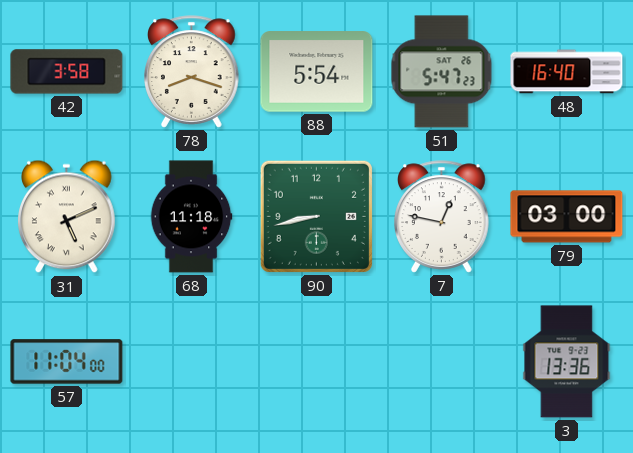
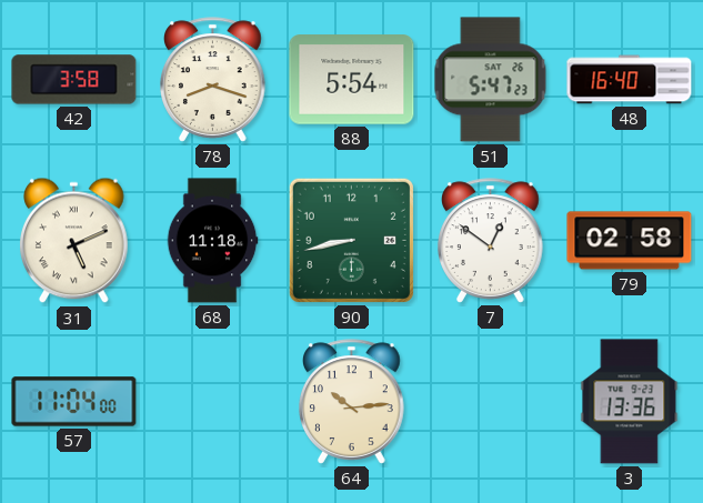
7: 12:47 -> 12:51 (491, 241)
79: 03:00 -> 02:58 (630, 241)
64: none -> 10:14 (352, 402)
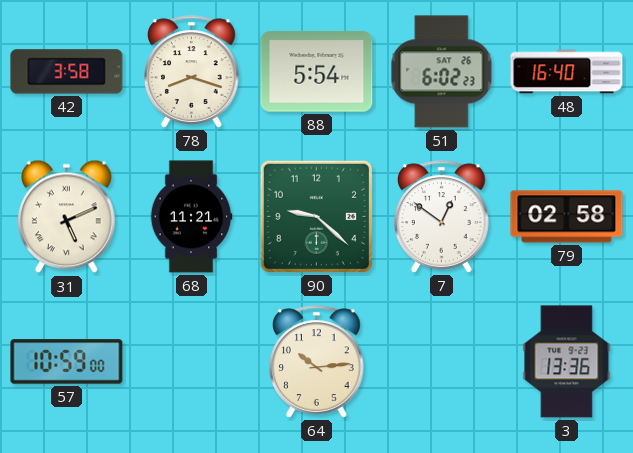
51: 5:47 -> 6:02 (442, 72)
68: 11:18 -> 11:21 (191, 217)
90: 8:43 -> 9:22 (316, 216)
57: 11:04 -> 10:59 (67, 362)
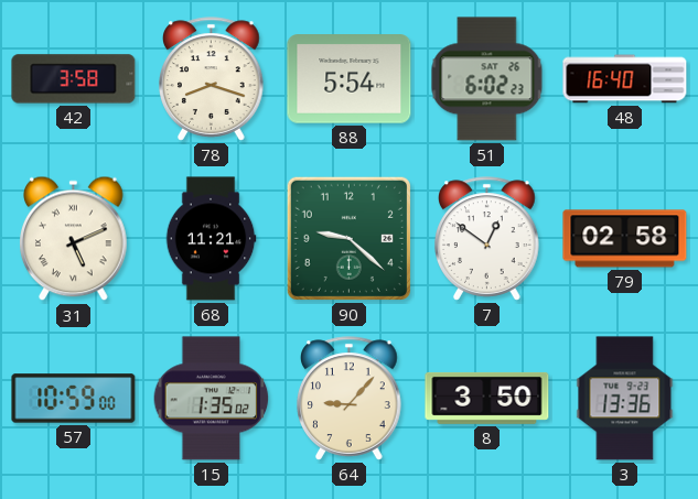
15: none -> 1:35 (212, 399)
64: 10:14 -> 9:07 (350, 399)
8: none -> 3:50 (487, 398)
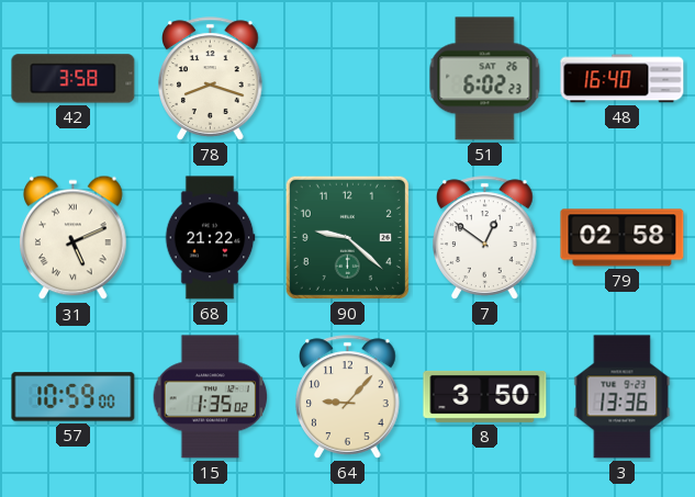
88: 5:54 -> none (350, 79)
68: 11:21 -> 21:22 (210, 238)
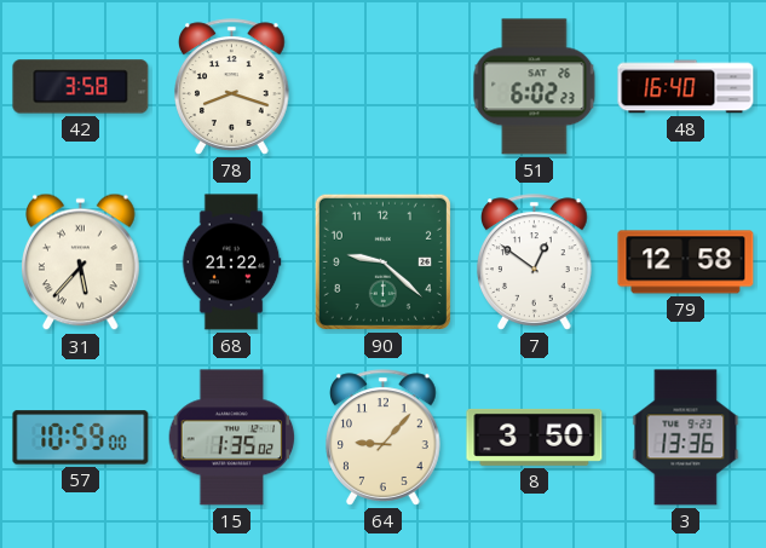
31: 5:11 -> 5:37 (81, 263)
79: 02:58 -> 12:58 (686, 263)
